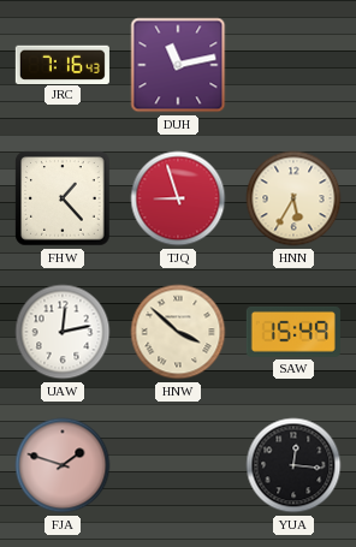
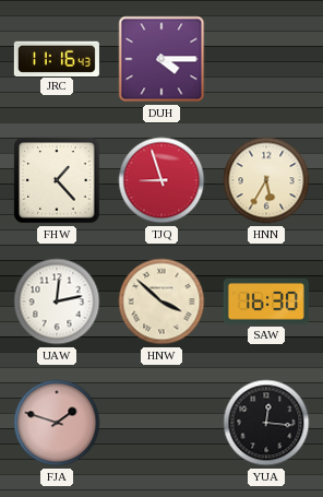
JRC: 7:16 -> 11:16 (57, 58)
DUH: 11:13 -> 4:15 (161, 59)
SAW: 15:49 -> 16:30 (266, 301)
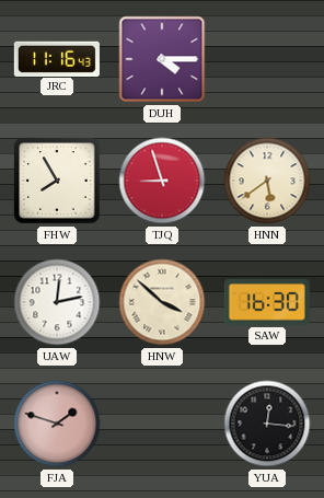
FHW: 1:23 -> 7:55 (57, 181)
HNN: 5:35 -> 5:39 (267, 181)
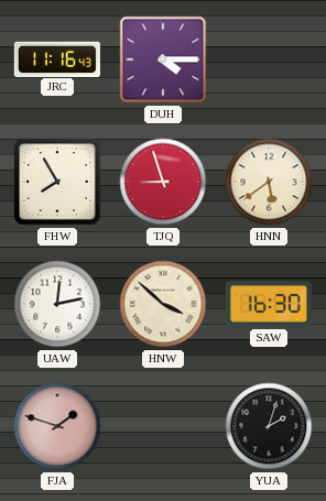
YUA: 12:16 -> 2:03 (269, 426)
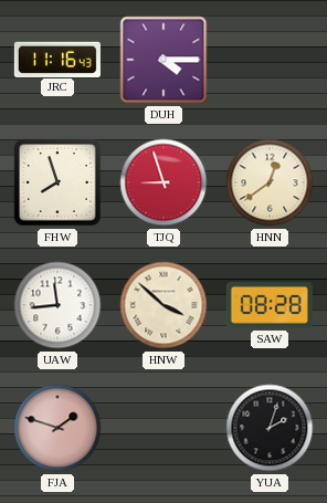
FHW: 7:55 -> 7:57 (57, 182)
HNN: 5:39 -> 12:39 (270, 182)
UAW: 12:13 -> 11:44 (57, 305)
SAW: 16:30 -> 08:28 (270, 305)
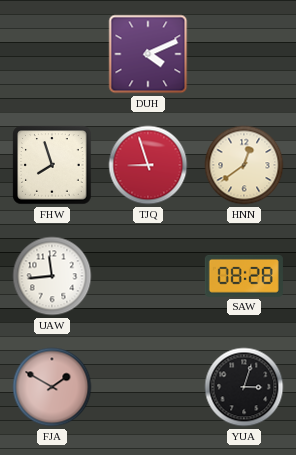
JRC: 11:16 -> none (57, 59)
DUH: 4:15 -> 4:11 (148, 54)
HNW: 3:52 -> none (163, 305)
FJA: 1:48 -> 1:50 (52, 387)
YUA: 2:03 -> 3:03 (244, 387)
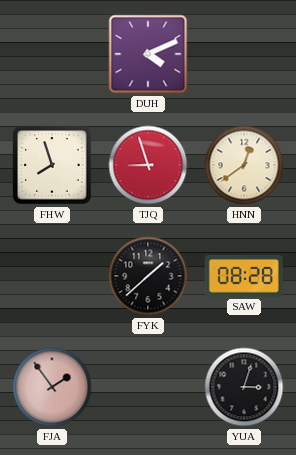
UAW: 11:44 -> none (52, 276)
FYK: none -> 1:38 (148, 276)
FJA: 1:50 -> 1:54 (52, 387)
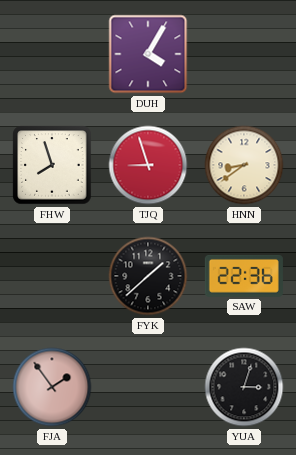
DUH: 4:11 -> 4:05 (148, 54)
HNN: 12:39 -> 8:39 (244, 165)
SAW: 08:28 -> 22:36 (244, 276)
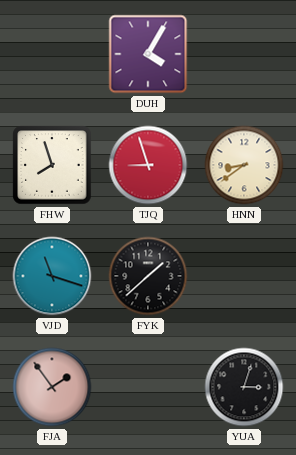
VJD: none -> 11:18 (52, 276)
SAW: 22:36 -> none (244, 276)
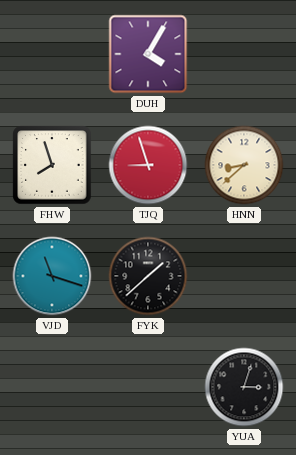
HNN: 8:39 -> 8:38 (244, 165)
FJA: 1:54 -> none (52, 387)
